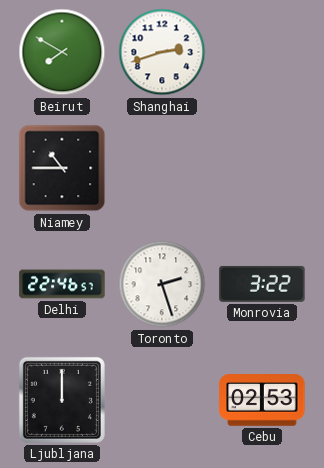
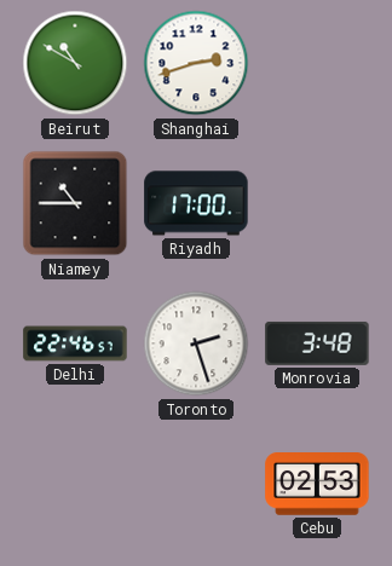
Beirut: 7:50 -> 10:50 (75, 63)
Riyadh: none -> 17:00 (196, 203)
Monrovia: 3:22 -> 3:48 (317, 343)
Ljubljana: 12:00 -> none (62, 400)
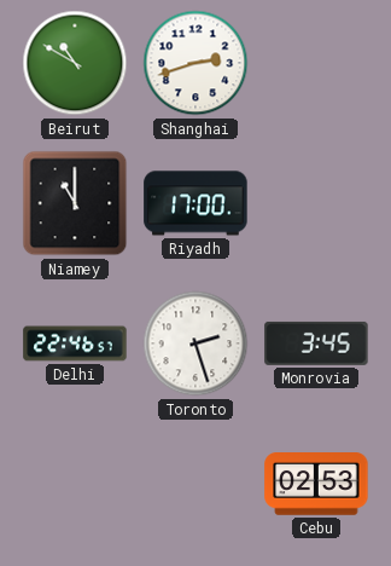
Niamey: 10:45 -> 11:00 (75, 203)
Monrovia: 3:48 -> 3:45 (316, 343)
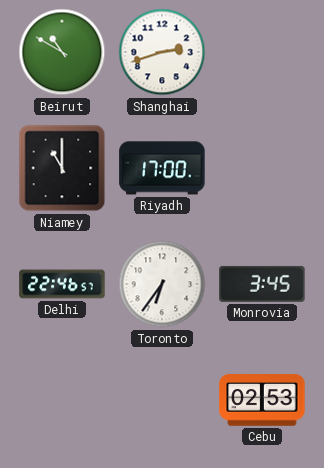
Toronto: 2:27 -> 6:36 (162, 284)
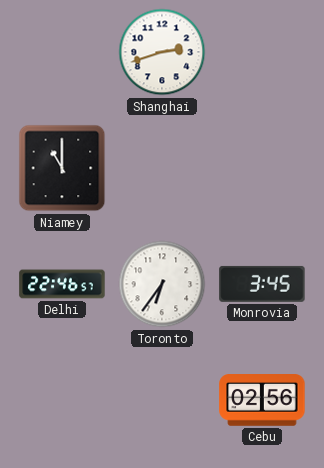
Beirut: 10:50 -> none (62, 52)
Riyadh: 17:00 -> none (162, 168)
Cebu: 02:53 -> 02:56 (262, 401)
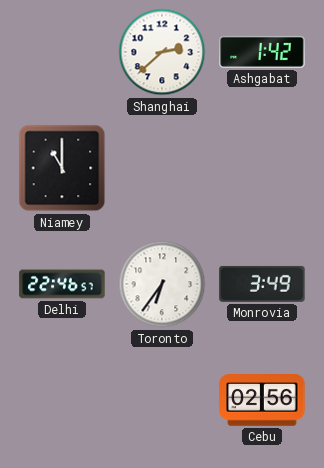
Shanghai: 2:42 -> 2:38 (162, 52)
Ashgabat: none -> 1:42 (262, 52)
Monrovia: 3:45 -> 3:49 (262, 284)
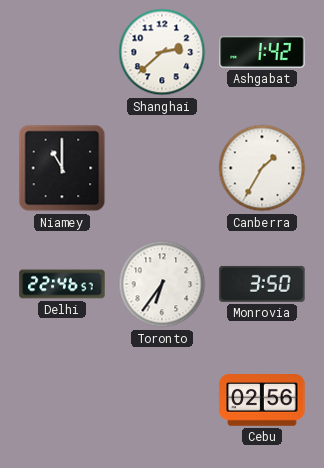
Canberra: none -> 1:35 (262, 168)
Monrovia: 3:49 -> 3:50 (262, 284)
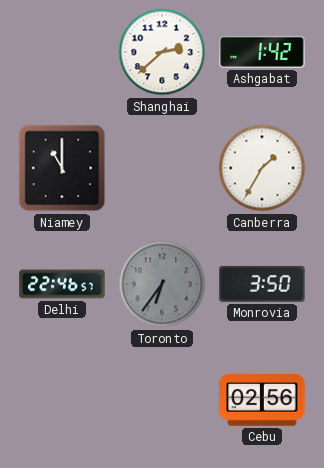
Toronto dial: white -> grey (162, 284)
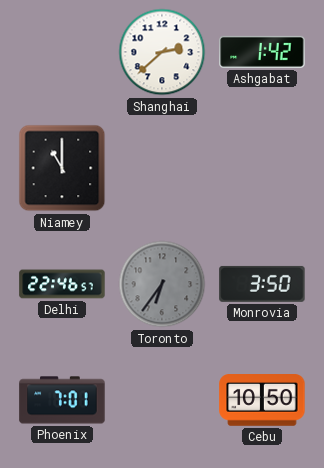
Canberra: 1:35 -> none (262, 168)
Phoenix: none -> 7:01 (62, 400)
Cebu: 02:56 -> 10:50 (262, 401)
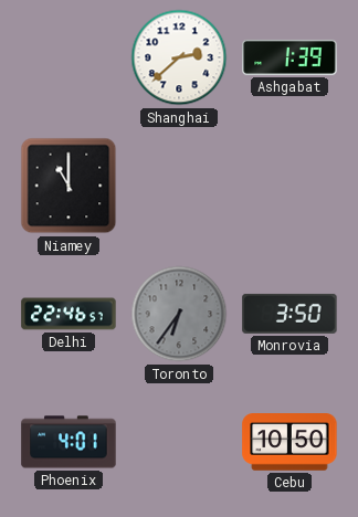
Ashgabat: 1:42 -> 1:39 (289, 57)
Phoenix: 7:01 -> 4:01 (69, 442)
